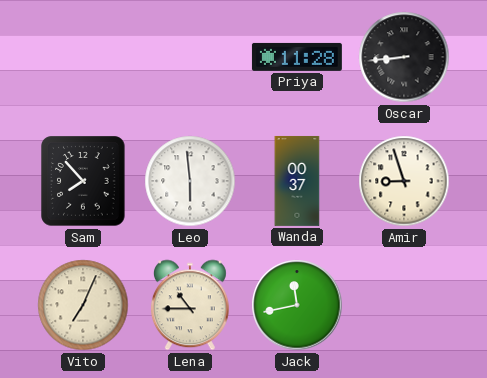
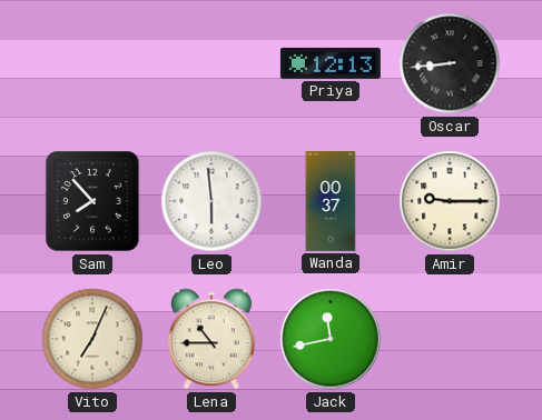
Priya: 11:28 -> 12:13 (331, 63)
Amir: 8:57 -> 9:15 (450, 201)
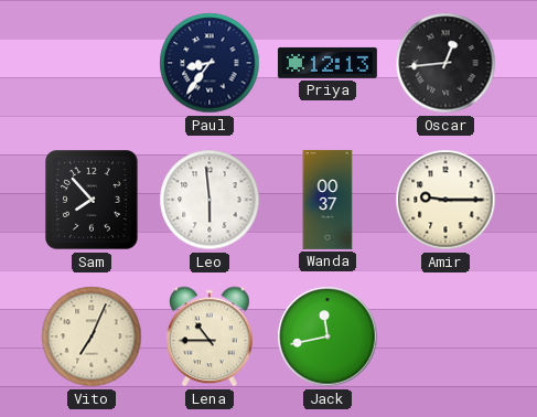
Paul: none -> 8:36 (210, 63)
Oscar: 8:44 -> 12:44 (445, 63)
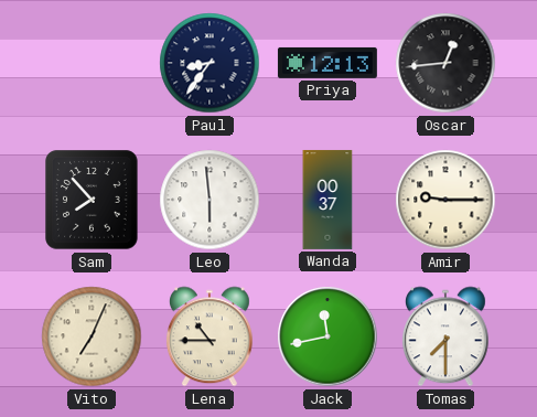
Tomas: none -> 7:30 (445, 336)
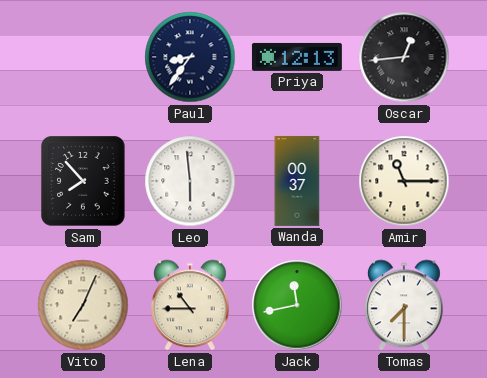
Amir: 9:15 -> 11:15 (404, 181)
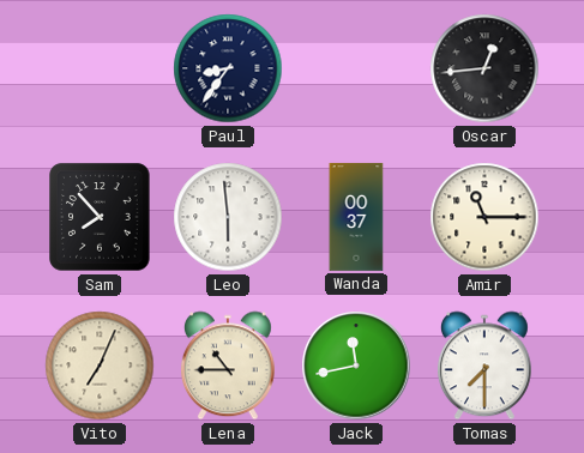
Priya: 12:13 -> none (297, 57)
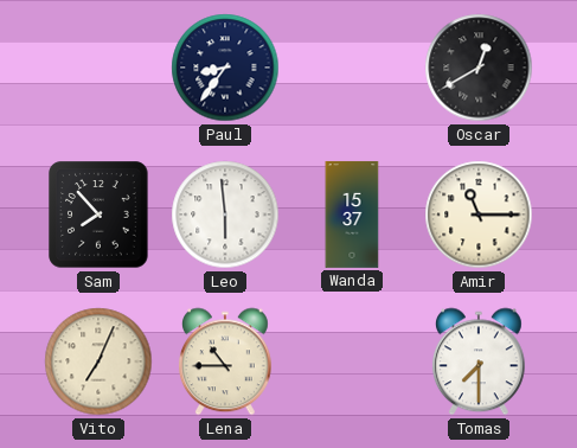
Oscar: 12:44 -> 12:40 (479, 68)
Wanda: 00:37 -> 15:37 (352, 215)
Jack: 11:43 -> none (356, 366)
